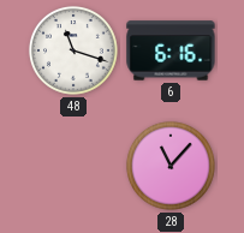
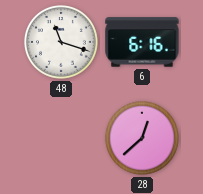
28: 11:07 -> 12:38 (142, 138)
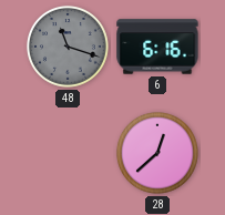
48 dial: white -> grey (68, 47)
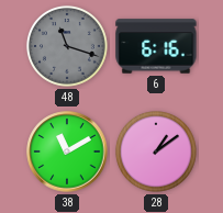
38: none -> 11:10 (67, 152)
28: 12:38 -> 1:09 (156, 152)
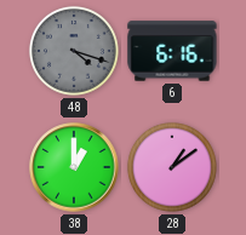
48: 11:18 -> 4:18 (74, 51)
38: 11:10 -> 1:00 (74, 167)
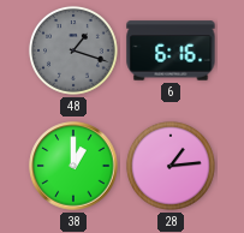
48: 4:18 -> 1:18 (73, 50)
28: 1:09 -> 1:14 (171, 166)
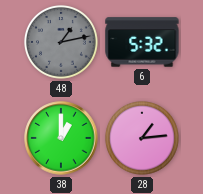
48: 1:18 -> 1:13 (61, 42)
6: 6:16 -> 5:32 (142, 42)
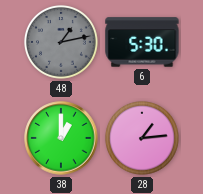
6: 5:32 -> 5:30 (142, 42)
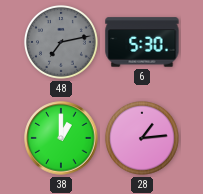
48: 1:13 -> 7:13 (61, 42)
